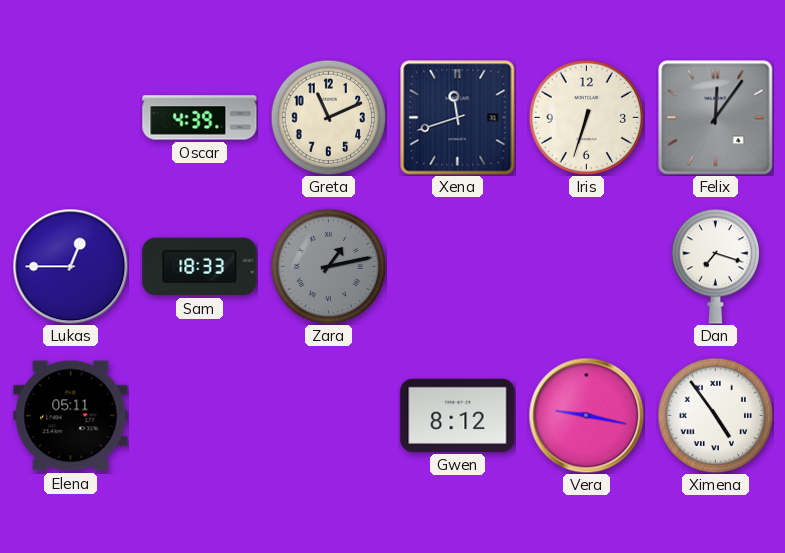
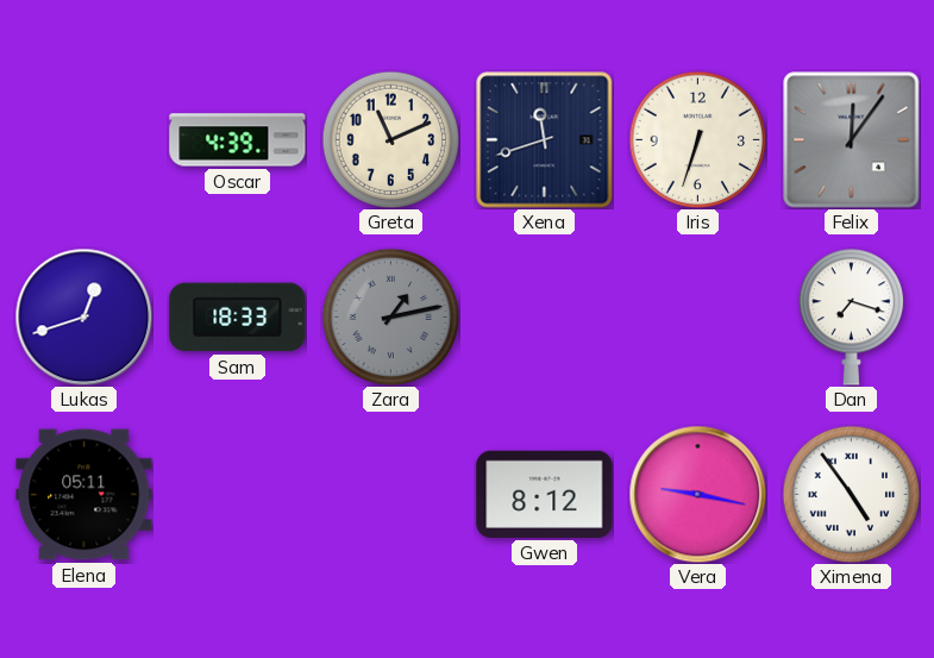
Lukas: 12:45 -> 12:42 (83, 317)
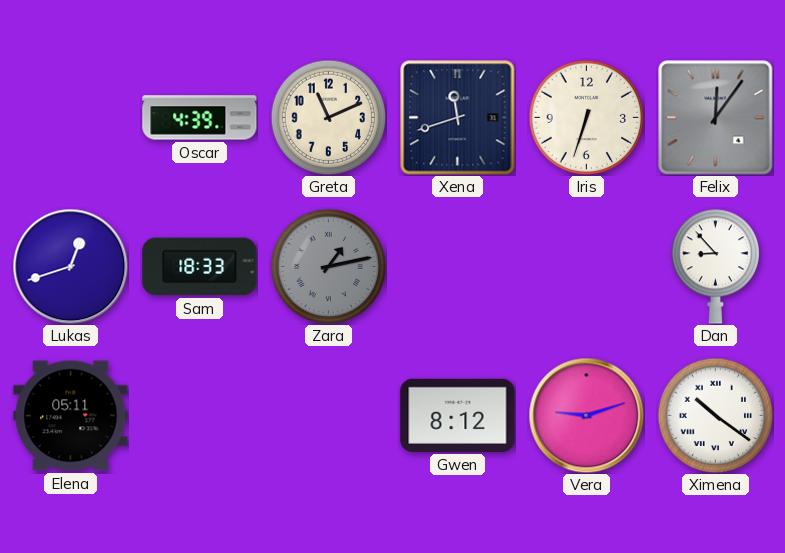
Dan: 7:18 -> 8:53 (716, 267)
Vera: 9:17 -> 9:12 (586, 415)
Ximena: 4:54 -> 10:21 (715, 415)
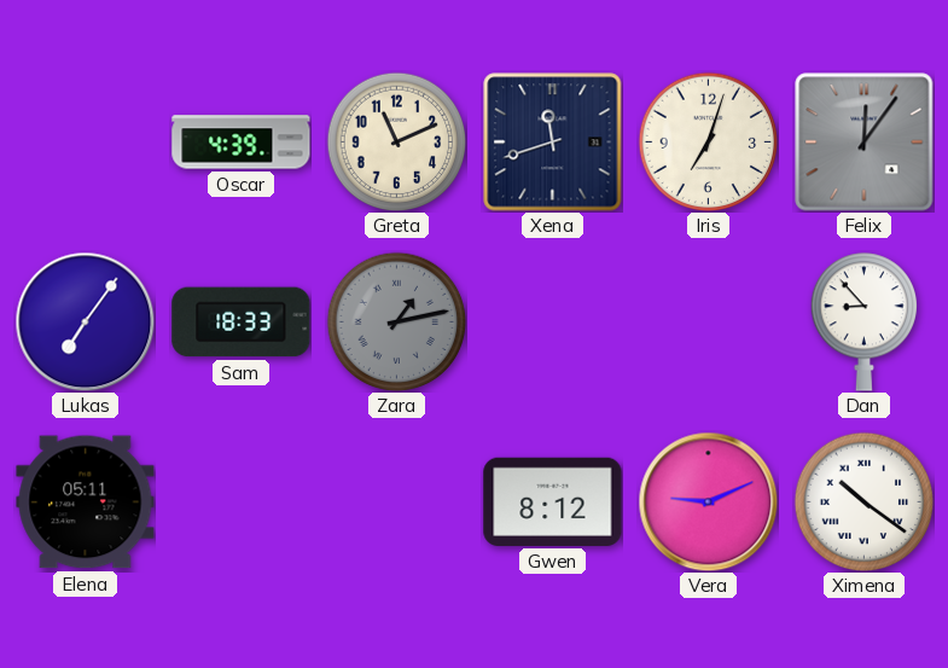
Iris: 6:33 -> 7:03 (708, 141)
Lukas: 12:42 -> 7:06 (85, 321)
Vera: 9:12 -> 9:11 (708, 501)
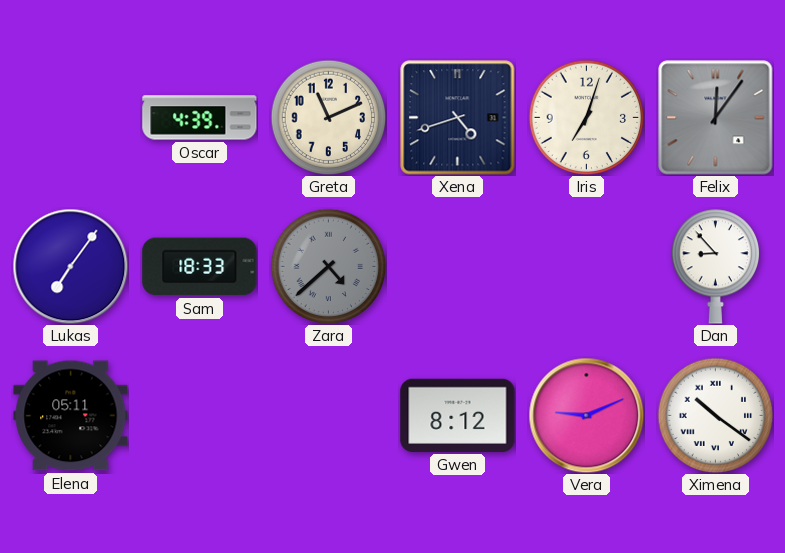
Xena: 11:42 -> 4:42 (458, 118)
Zara: 1:13 -> 4:38 (328, 266)
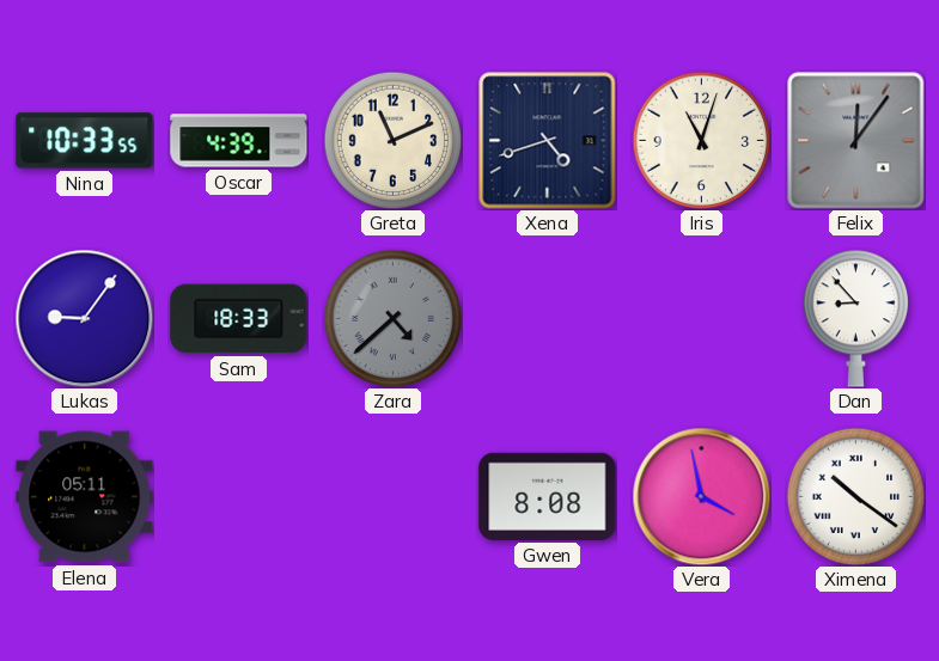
Nina: none -> 10:33 (85, 141)
Iris: 7:03 -> 11:03 (701, 140)
Lukas: 7:06 -> 9:06 (84, 318)
Gwen: 8:12 -> 8:08 (548, 496)
Vera: 9:11 -> 3:58 (701, 496)
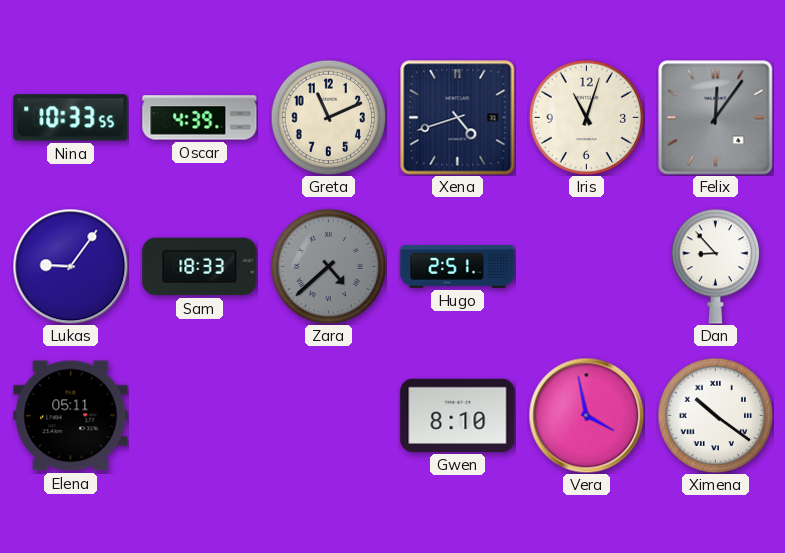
Hugo: none -> 2:51 (458, 267)
Gwen: 8:08 -> 8:10 (458, 415)
